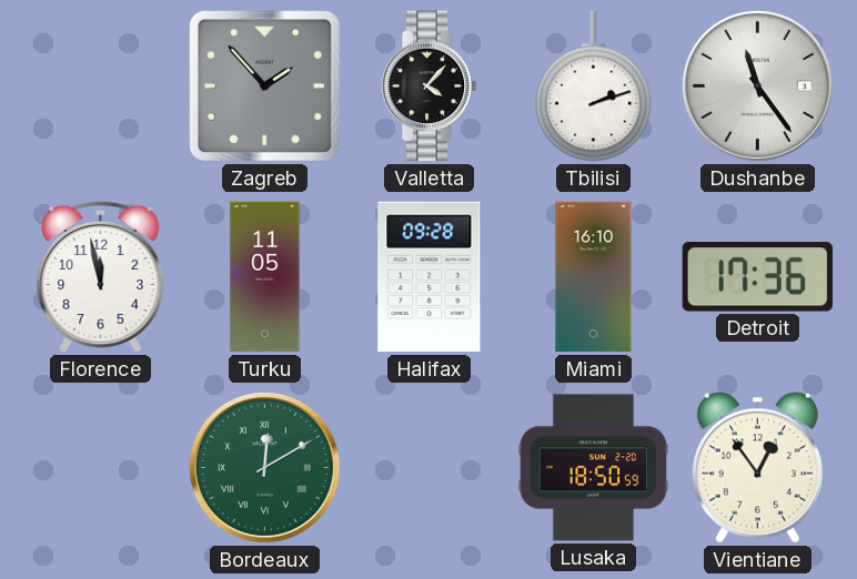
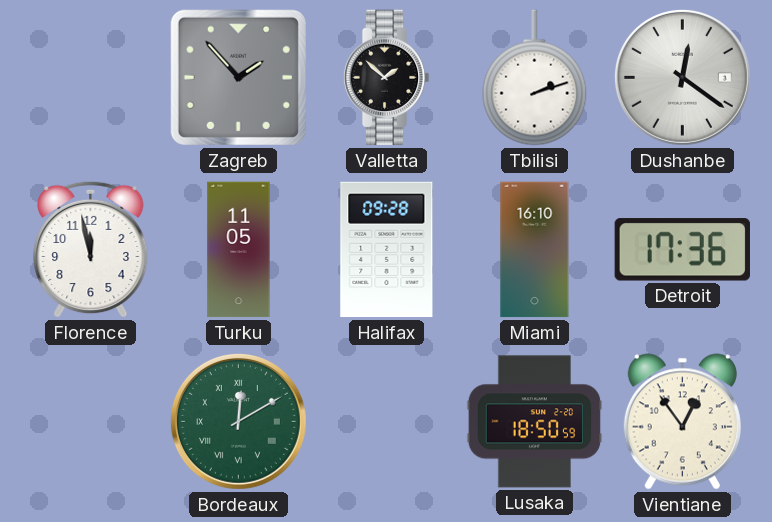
Valletta: 4:07 -> 1:52 (386, 78)
Dushanbe: 11:24 -> 12:21 (682, 77)
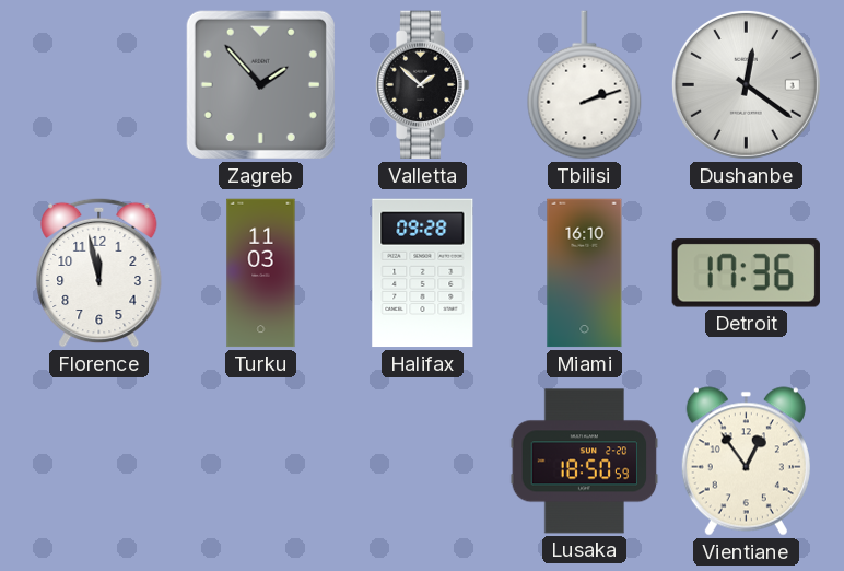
Turku: 11:05 -> 11:03 (261, 273)
Bordeaux: 12:10 -> none (238, 421)
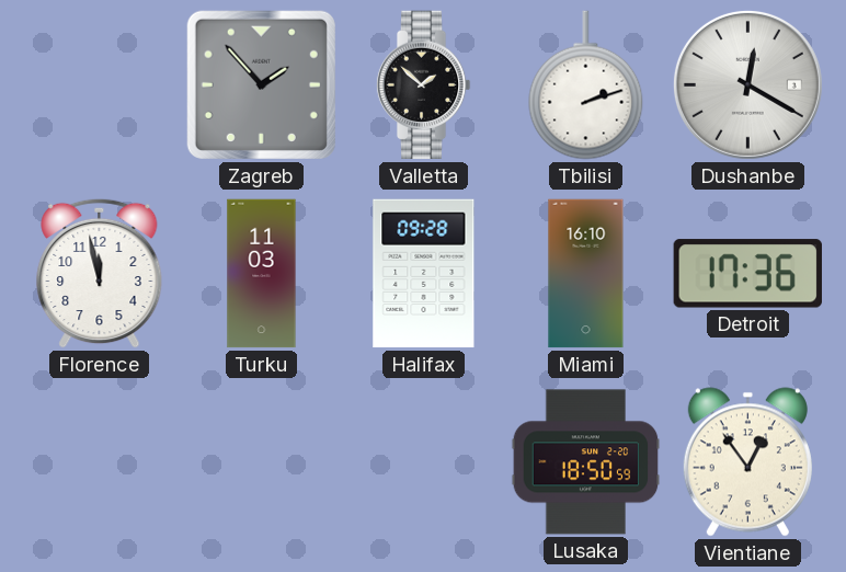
Dushanbe: 12:21 -> 12:20 (747, 84)
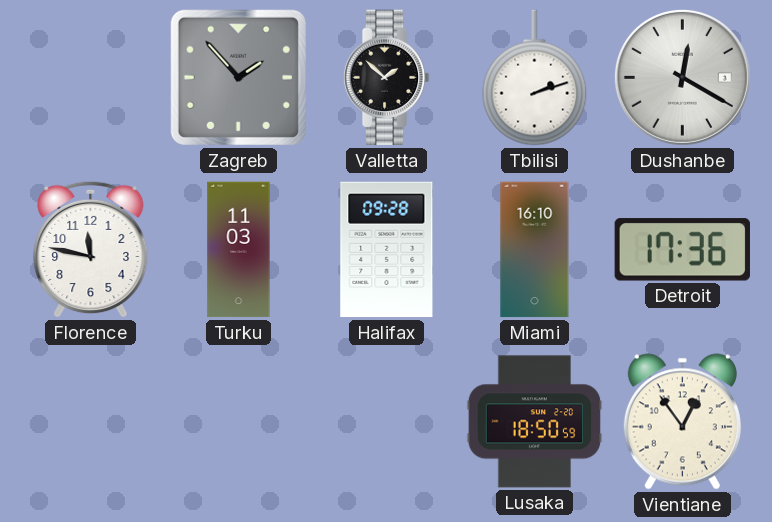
Florence: 11:58 -> 11:47 (91, 249)
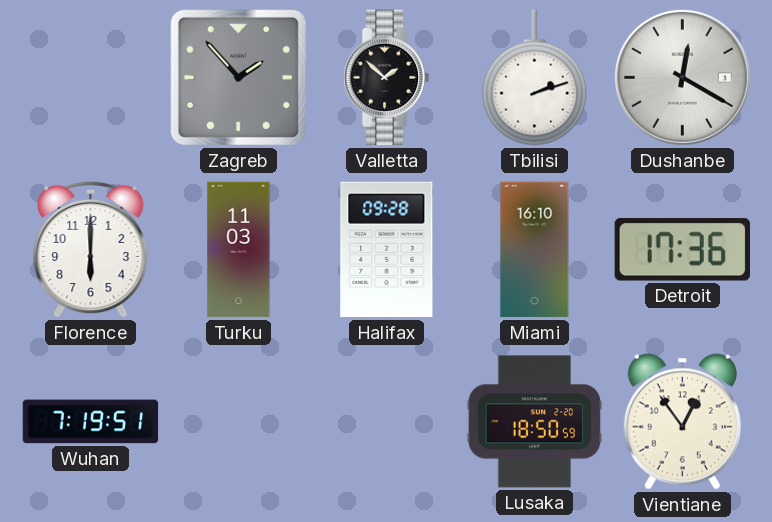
Florence: 11:47 -> 6:00 (91, 249)
Wuhan: none -> 7:19 (91, 422)
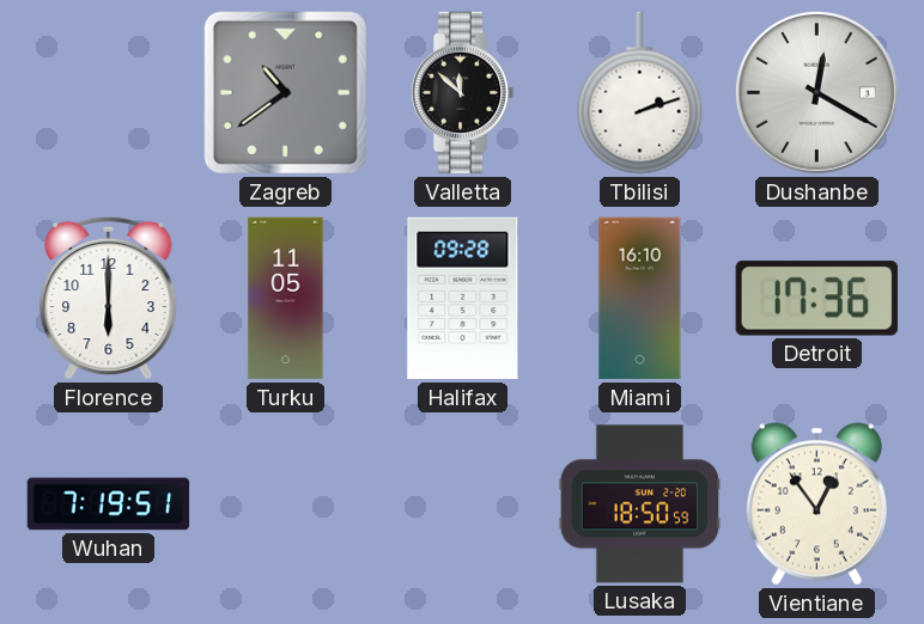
Zagreb: 1:53 -> 10:39 (285, 92)
Valletta: 1:52 -> 11:52 (462, 93)
Turku: 11:03 -> 11:05 (286, 299)
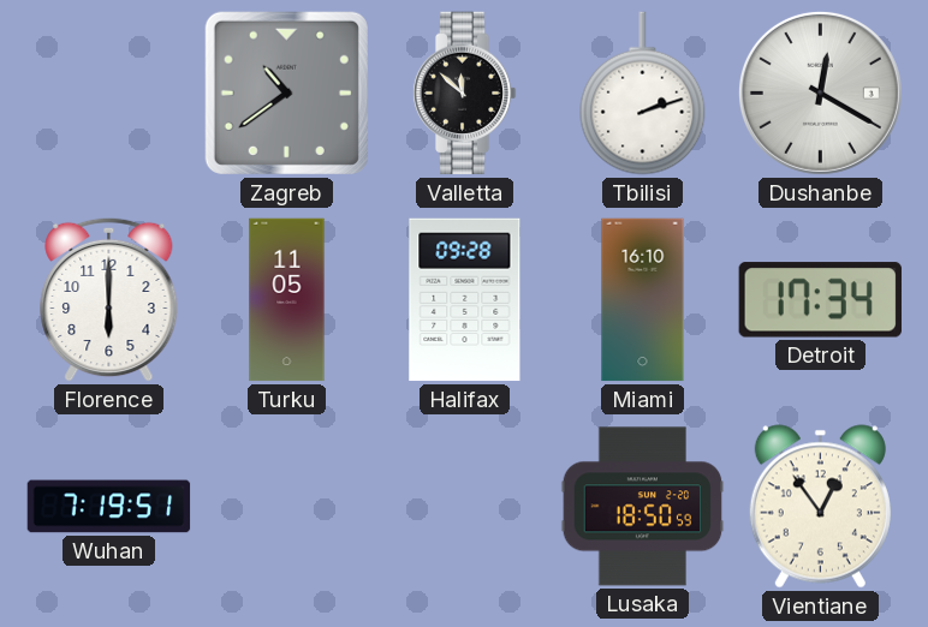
Detroit: 17:36 -> 17:34 (820, 300)
